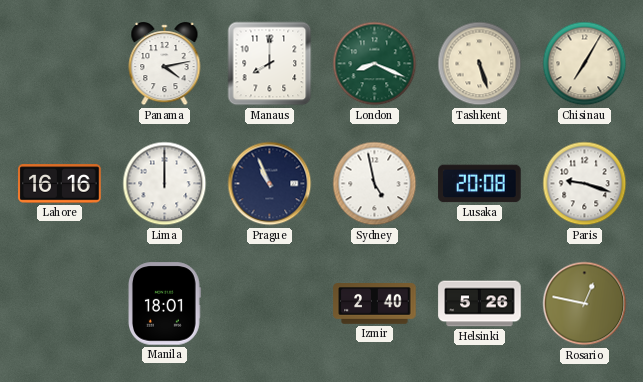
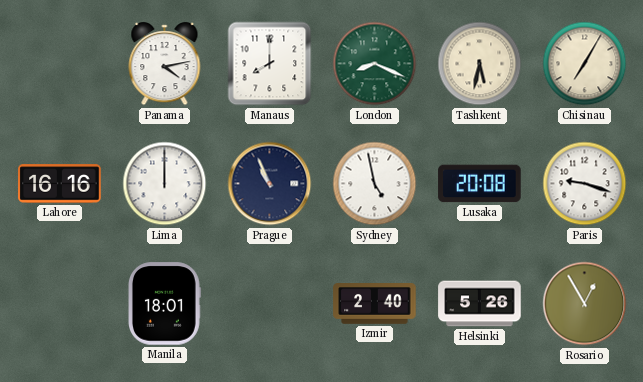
Tashkent: 5:27 -> 5:32 (480, 64)
Rosario: 12:47 -> 12:55 (585, 304)
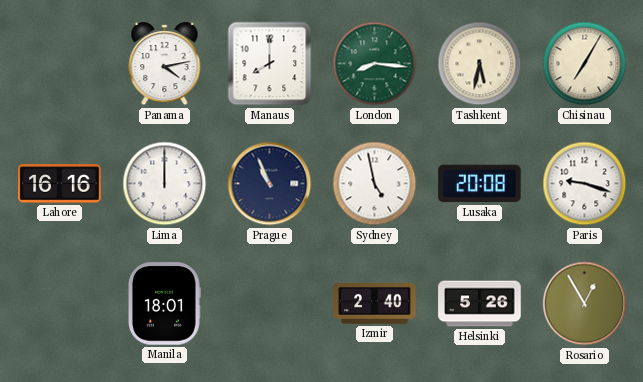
London: 8:19 -> 8:16 (375, 64)
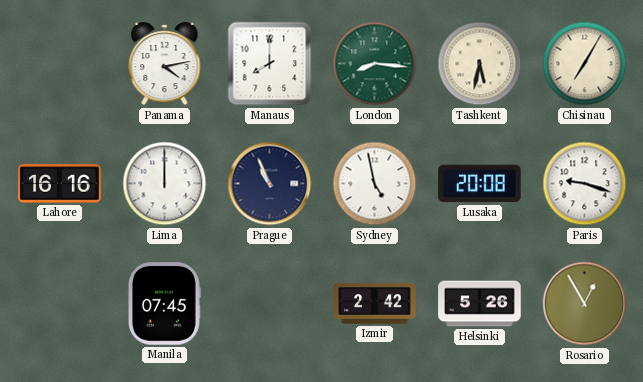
Manila: 18:01 -> 07:45 (165, 304)
Izmir: 2:40 -> 2:42 (375, 304)
